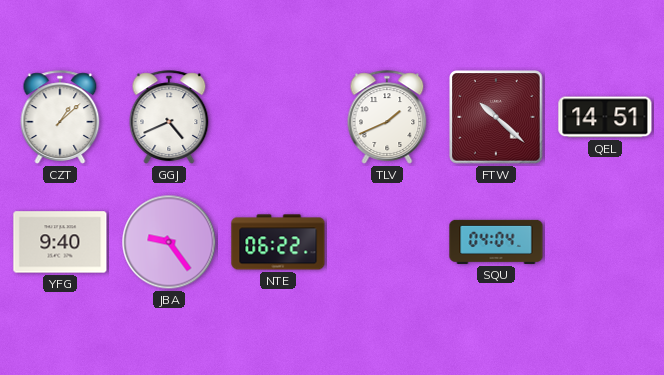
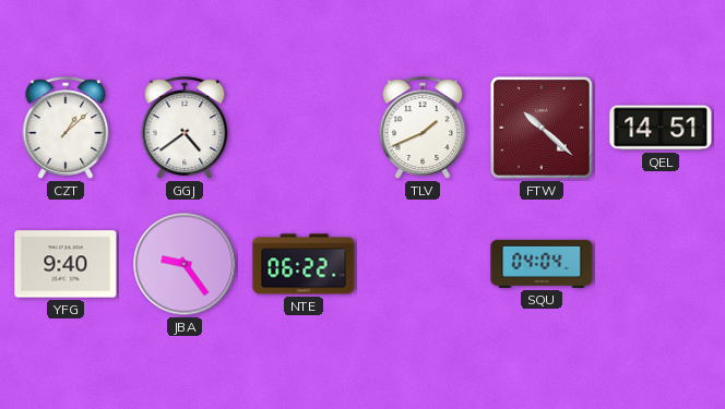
GGJ: 4:41 -> 4:39 (185, 128)
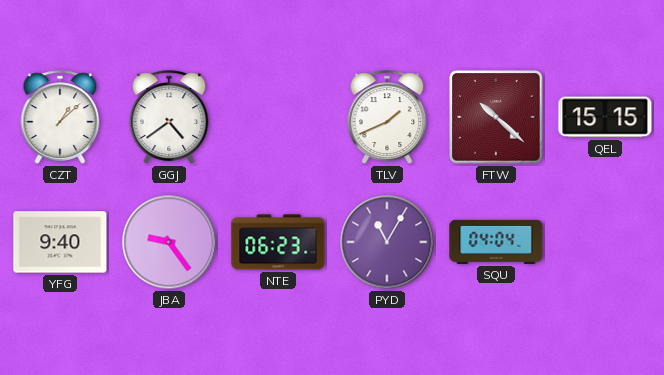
QEL: 14:51 -> 15:15 (605, 117)
NTE: 06:22 -> 06:23 (278, 242)
PYD: none -> 11:05 (387, 242)
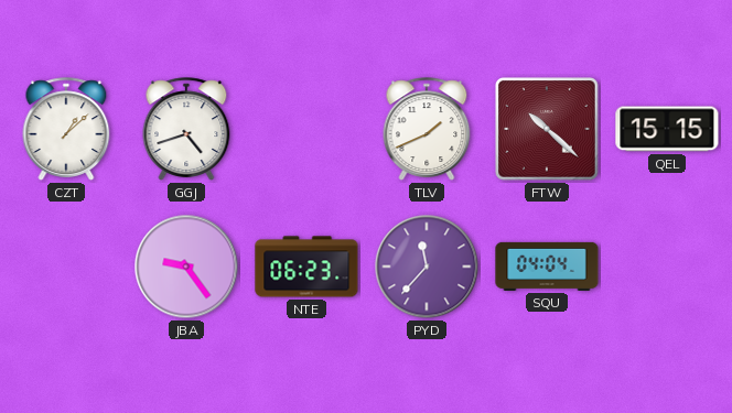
GGJ: 4:39 -> 4:42 (186, 129)
YFG: 9:40 -> none (60, 242)
PYD: 11:05 -> 11:37 (427, 267)
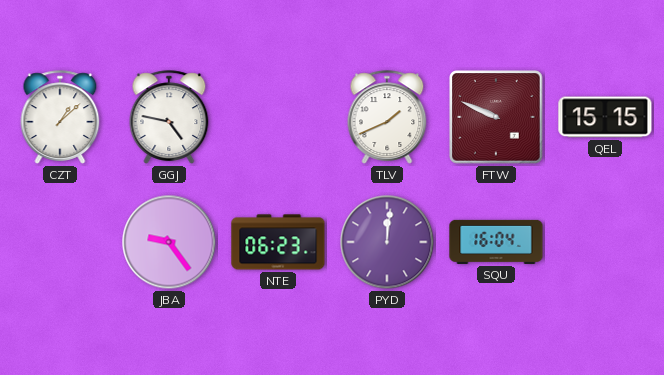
GGJ: 4:42 -> 4:47 (169, 117)
FTW: 10:22 -> 9:49 (496, 117)
PYD: 11:37 -> 12:01 (387, 242)
SQU: 04:04 -> 16:04 (496, 242)
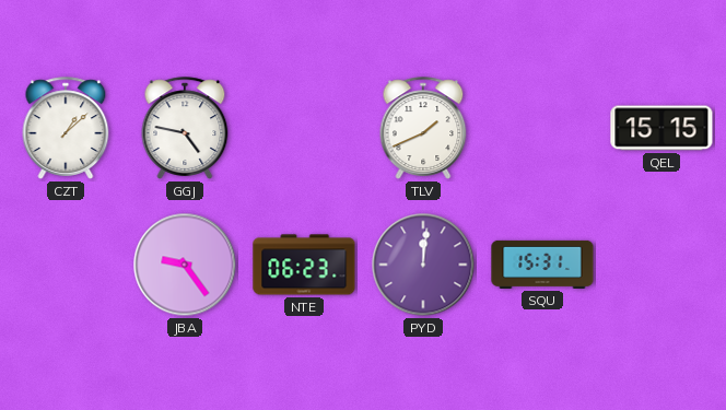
FTW: 9:49 -> none (496, 117)
SQU: 16:04 -> 15:31 (542, 265)
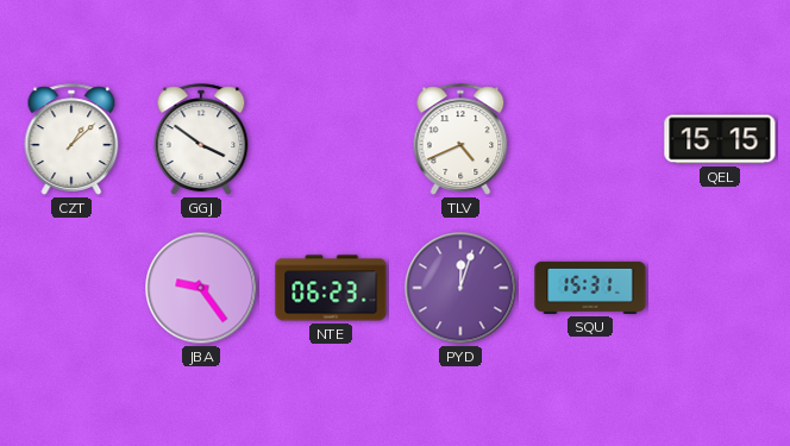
GGJ: 4:47 -> 3:51 (201, 139)
TLV: 1:41 -> 4:41 (460, 139)
PYD: 12:01 -> 12:03 (460, 288)
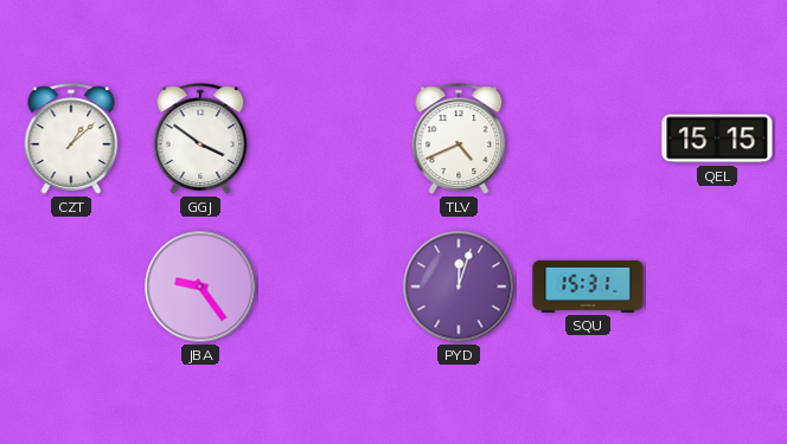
NTE: 06:23 -> none (331, 288)
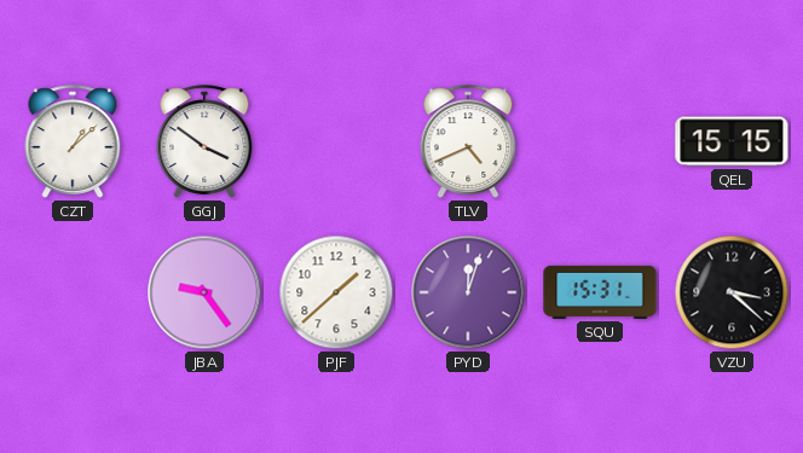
PJF: none -> 1:38 (336, 292)
VZU: none -> 3:22 (732, 292)
